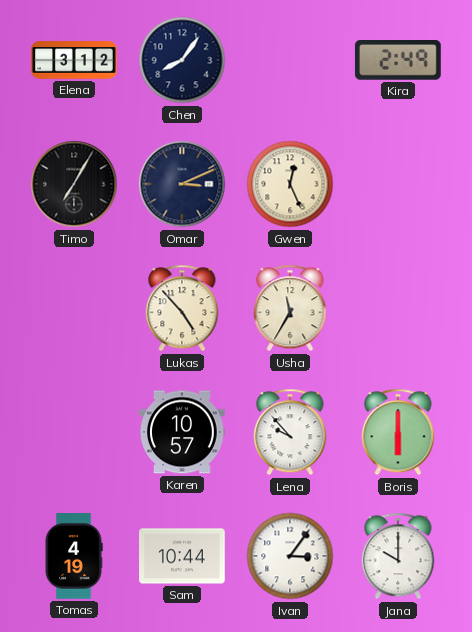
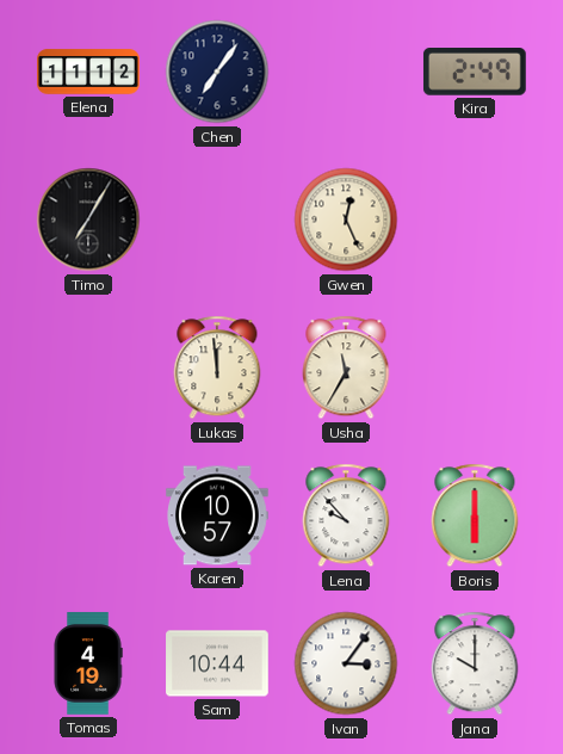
Elena: 3:12 -> 11:12 (88, 72)
Chen: 8:06 -> 7:06 (217, 72)
Omar: 3:11 -> none (182, 184)
Lukas: 4:53 -> 11:59 (217, 367)
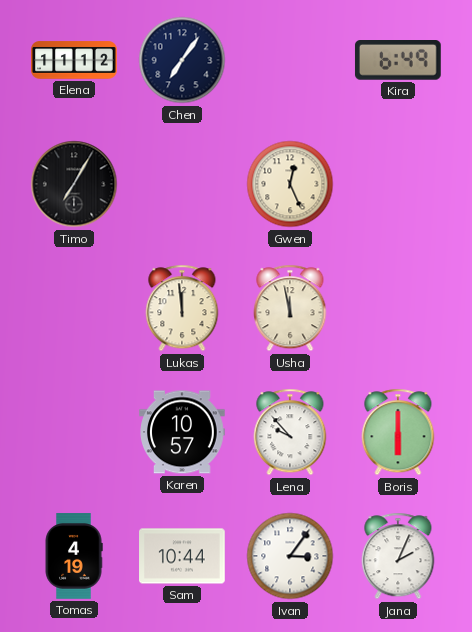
Kira: 2:49 -> 6:49 (398, 61)
Usha: 11:35 -> 11:58 (290, 308)
Jana: 10:00 -> 2:04 (398, 556)
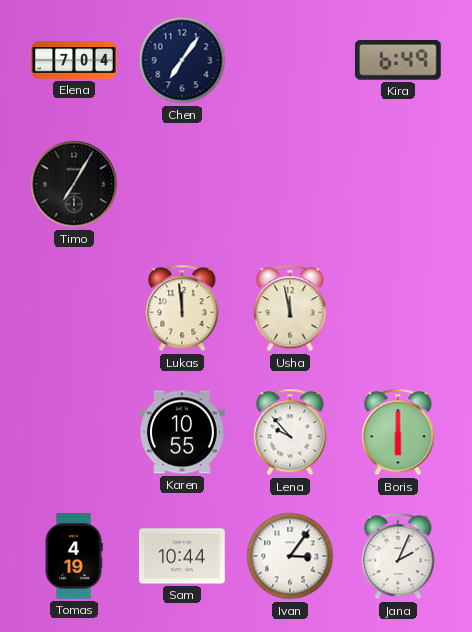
Elena: 11:12 -> 7:04 (74, 60)
Gwen: 12:26 -> none (290, 184)
Karen: 10:57 -> 10:55 (182, 432)
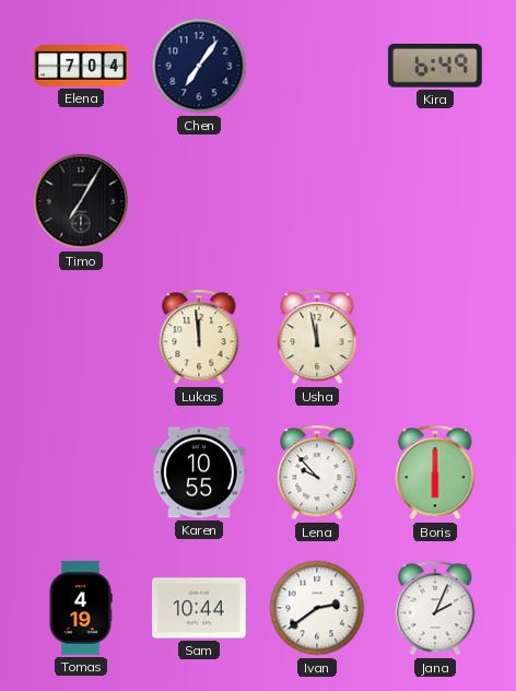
Ivan: 3:06 -> 2:39 (317, 608)
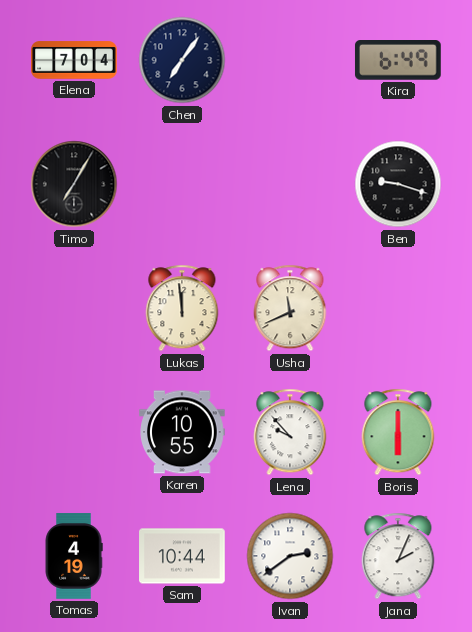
Ben: none -> 9:18 (398, 184)
Usha: 11:58 -> 11:41 (290, 308)
